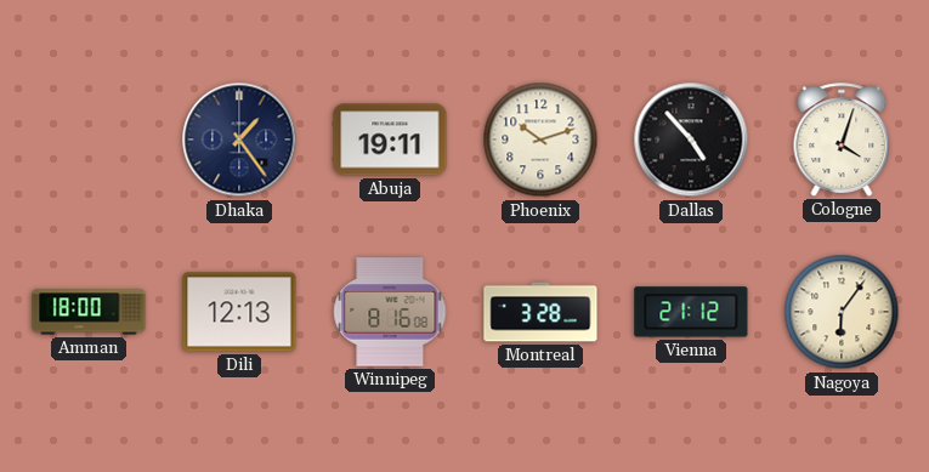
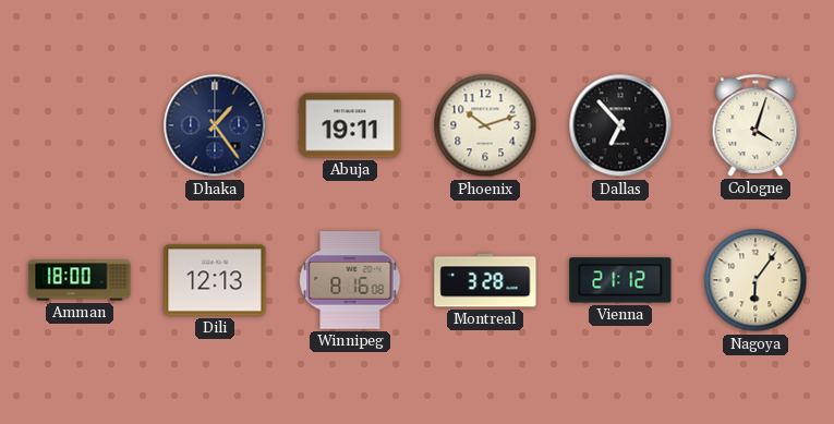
Dallas: 4:53 -> 6:53 (620, 125)
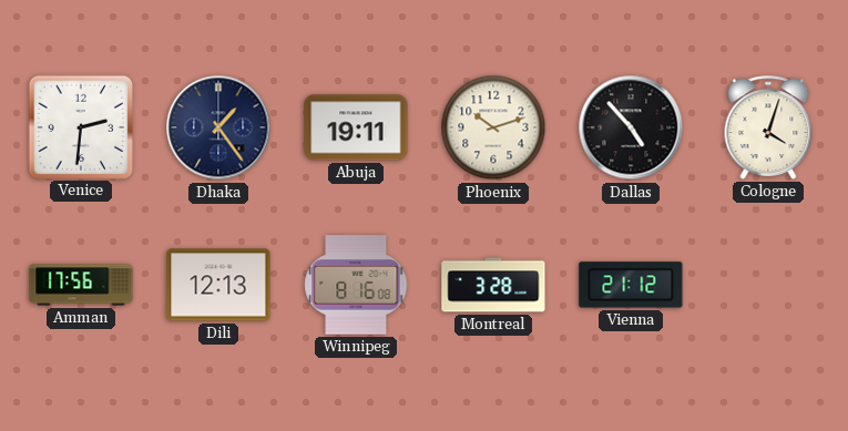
Venice: none -> 2:31 (80, 126)
Dallas: 6:53 -> 4:53 (631, 127)
Amman: 18:00 -> 17:56 (81, 285)
Nagoya: 6:06 -> none (756, 280)
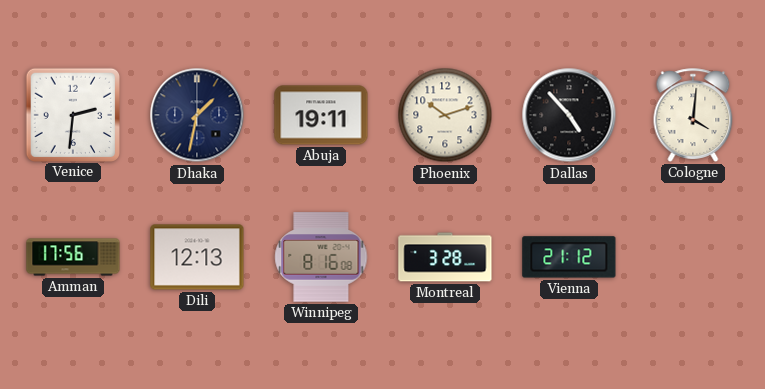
Dhaka: 1:24 -> 1:32 (197, 115)
Cologne: 4:03 -> 4:01 (693, 115)
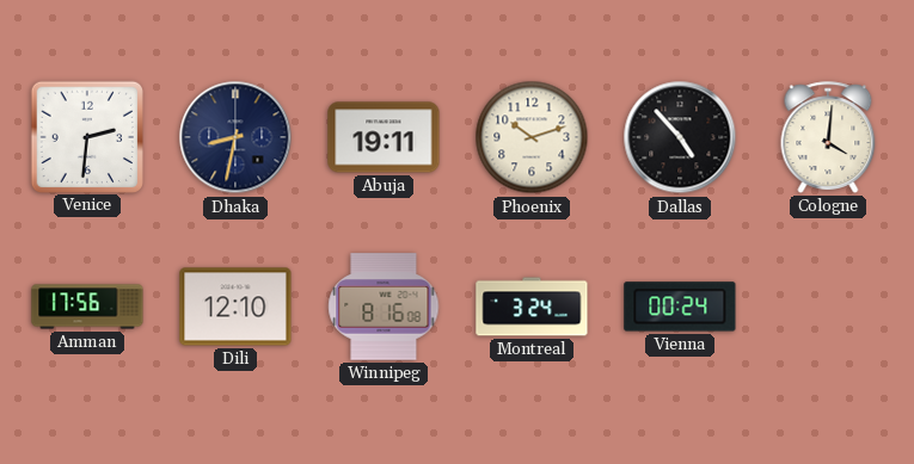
Dhaka: 1:32 -> 8:32 (235, 137)
Dili: 12:13 -> 12:10 (235, 307)
Montreal: 3:28 -> 3:24 (532, 307)
Vienna: 21:12 -> 00:24 (680, 307)
